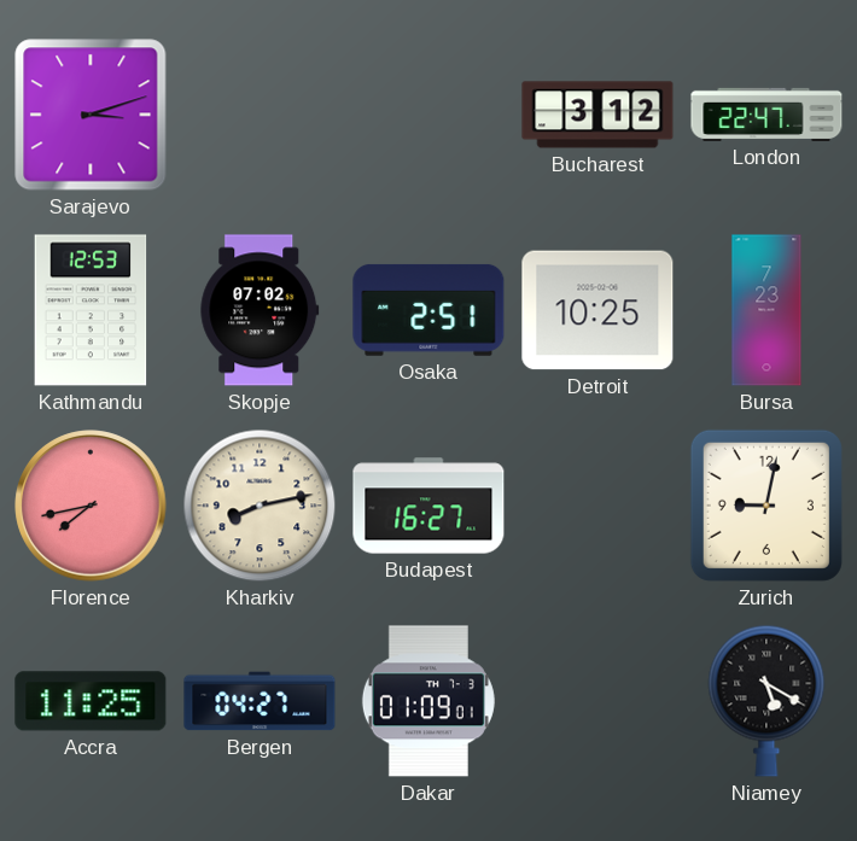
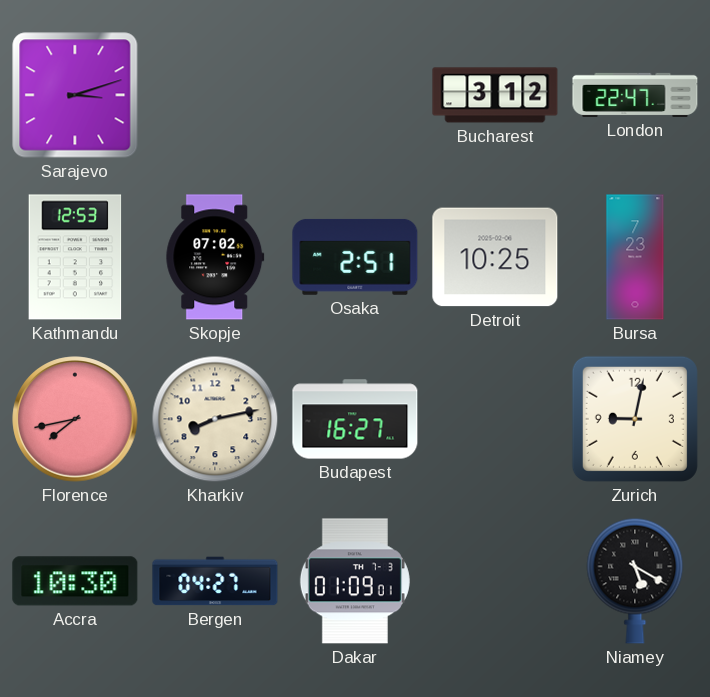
Accra: 11:25 -> 10:30 (75, 581)
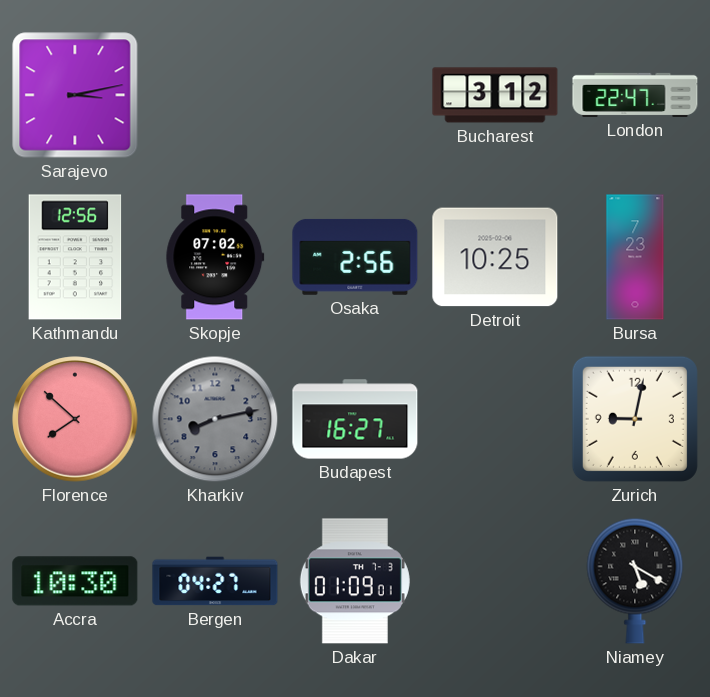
Sarajevo: 3:12 -> 3:13 (75, 95)
Kathmandu: 12:53 -> 12:56 (75, 257)
Osaka: 2:51 -> 2:56 (355, 257)
Florence: 7:43 -> 7:52 (75, 419)
Kharkiv dial: cream -> grey (215, 419)
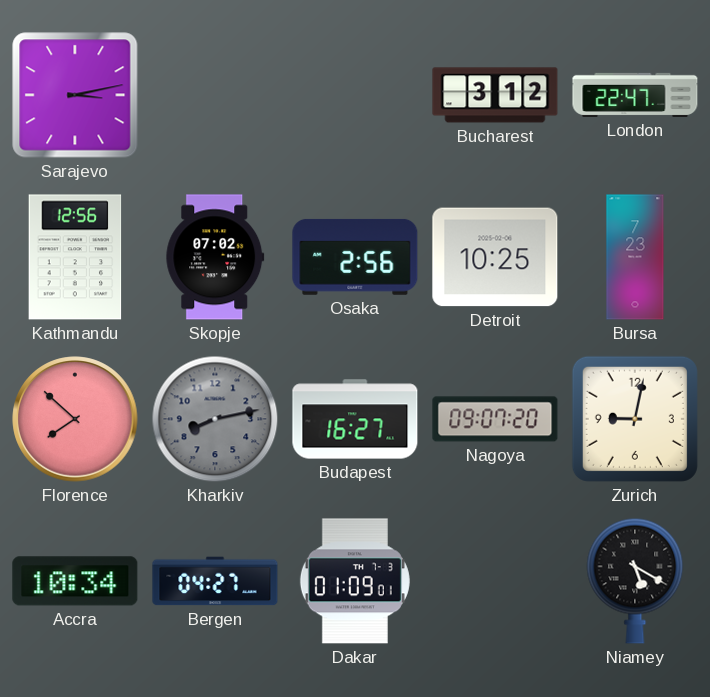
Nagoya: none -> 09:07 (495, 419)
Accra: 10:30 -> 10:34 (75, 581)
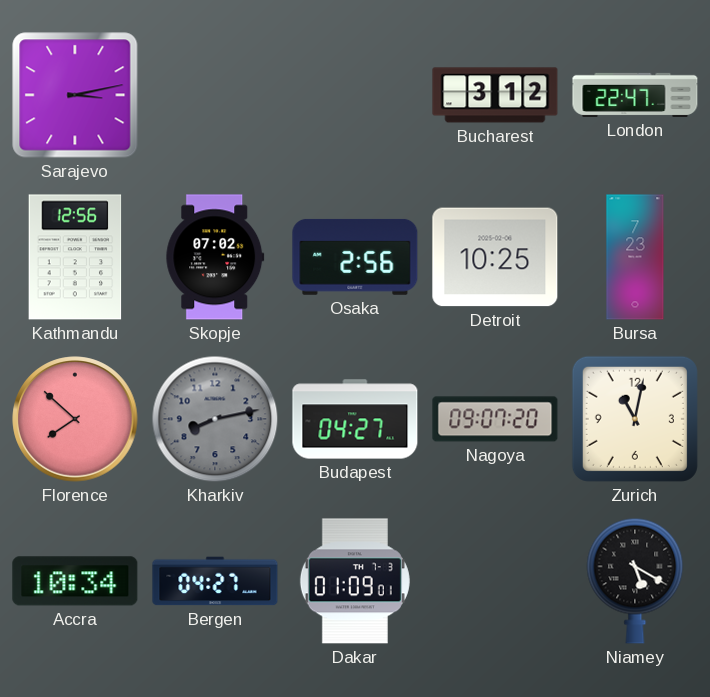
Budapest: 16:27 -> 04:27 (355, 419)
Zurich: 9:02 -> 11:02 (635, 419)
